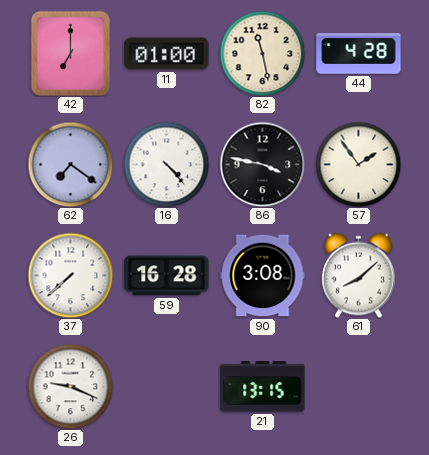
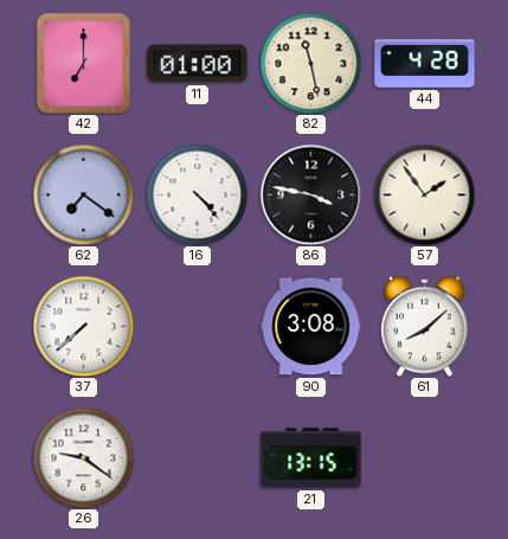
59: 16:28 -> none (167, 276)
26: 9:19 -> 9:21 (83, 457)
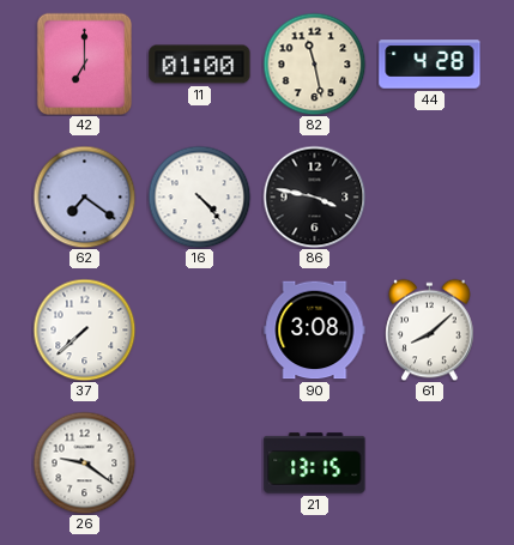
57: 1:54 -> none (424, 194)
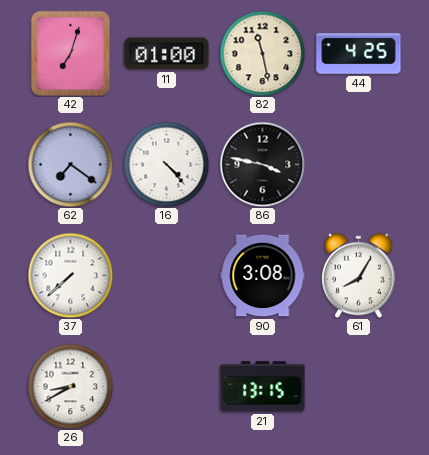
42: 7:00 -> 7:03 (71, 53)
44: 4:28 -> 4:25 (359, 54)
61: 8:08 -> 8:05 (359, 275)
26: 9:21 -> 8:40 (70, 386)
